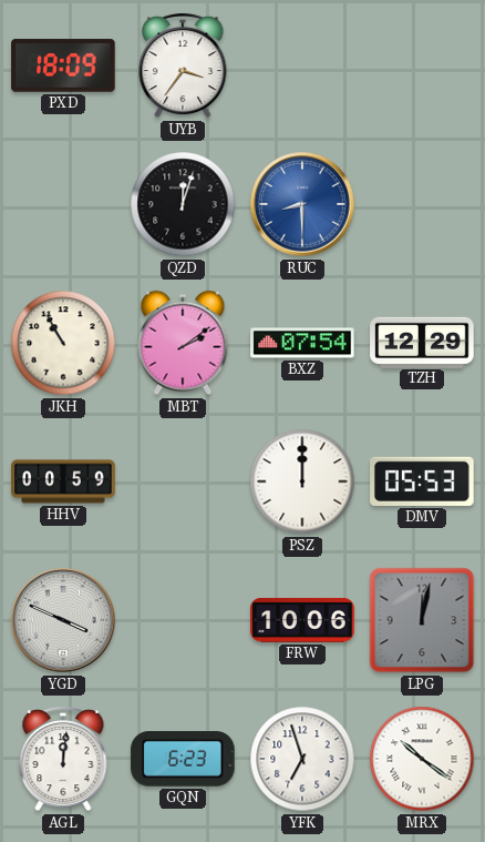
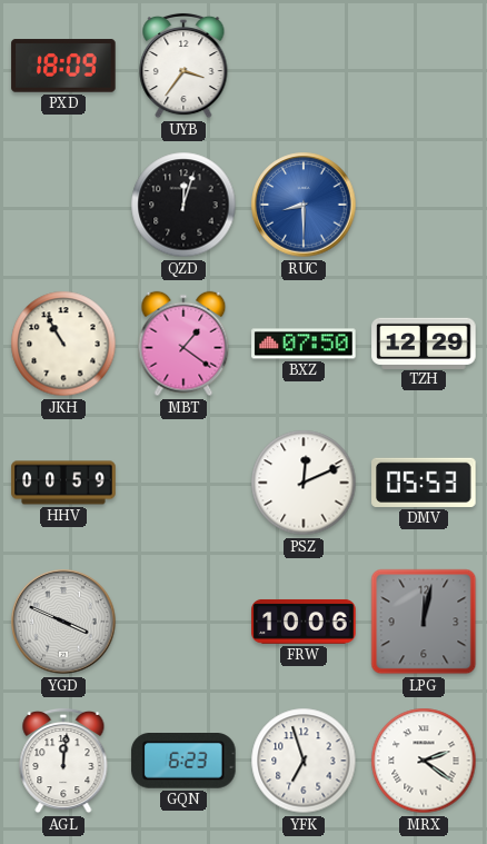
MBT: 2:09 -> 1:21 (183, 344)
BXZ: 07:54 -> 07:50 (304, 344)
PSZ: 12:00 -> 12:11 (304, 483)
MRX: 10:21 -> 2:21 (424, 761)
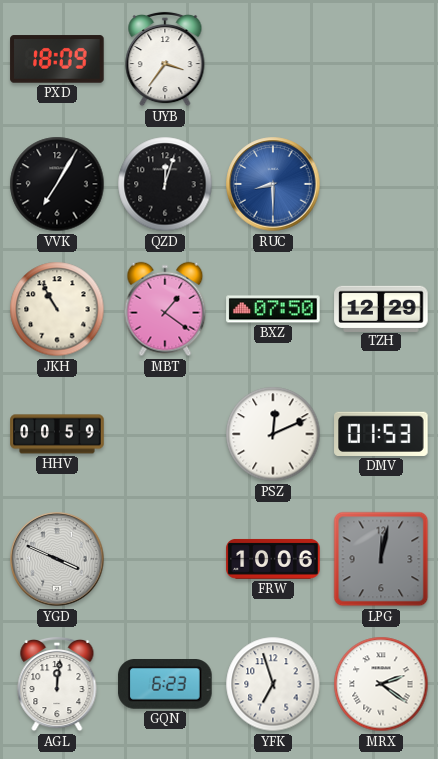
VVK: none -> 7:05 (57, 184)
DMV: 05:53 -> 01:53 (381, 434)
